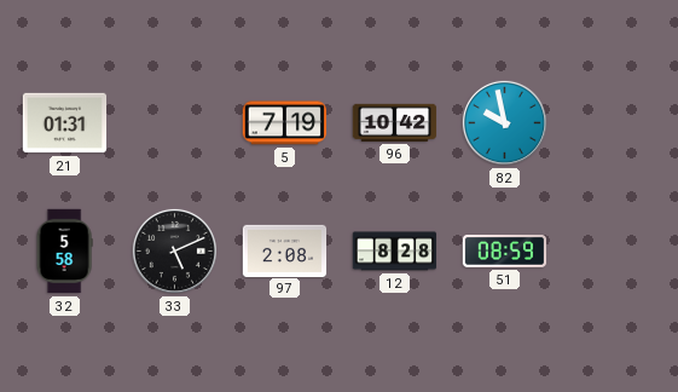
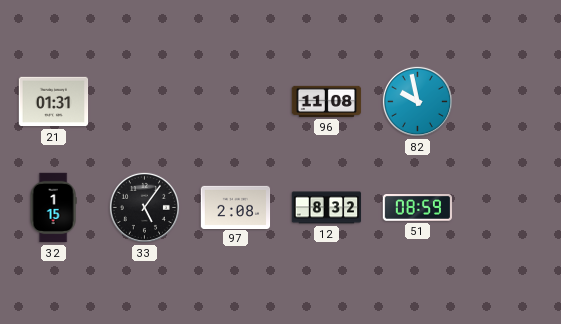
5: 7:19 -> none (285, 123)
96: 10:42 -> 11:08 (327, 101)
32: 5:58 -> 1:15 (53, 208)
33: 5:11 -> 5:06 (144, 207)
12: 8:28 -> 8:32 (327, 208)
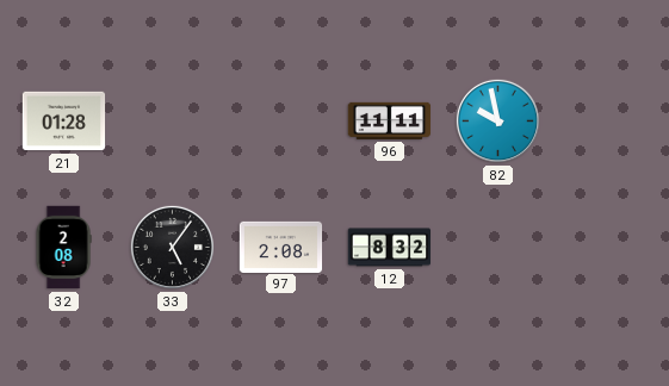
21: 01:31 -> 01:28 (64, 122)
96: 11:08 -> 11:11 (390, 120)
32: 1:15 -> 2:08 (63, 248)
51: 08:59 -> none (418, 208)
